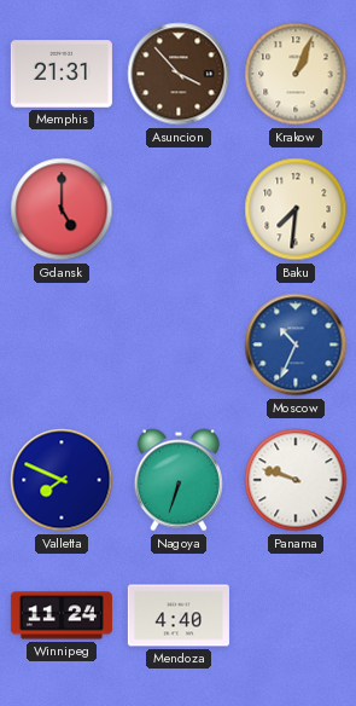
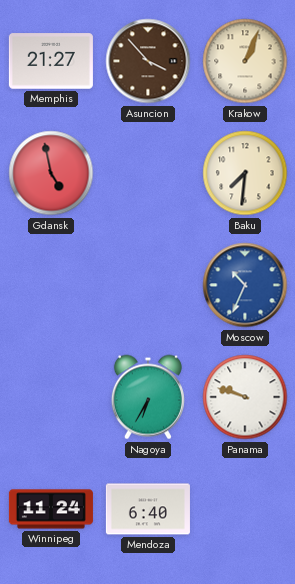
Memphis: 21:31 -> 21:27 (51, 61)
Gdansk: 5:00 -> 4:58 (51, 173)
Valletta: 7:49 -> none (62, 480)
Nagoya: 6:33 -> 6:35 (148, 397)
Mendoza: 4:40 -> 6:40 (148, 509)
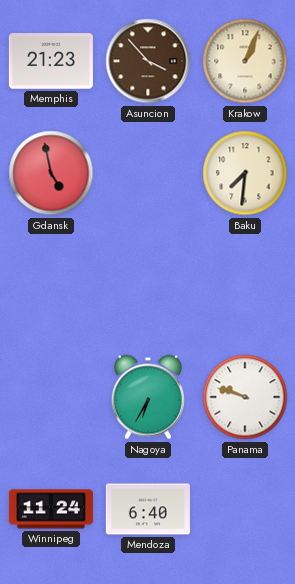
Memphis: 21:27 -> 21:23 (51, 61)
Moscow: 10:34 -> none (245, 285)
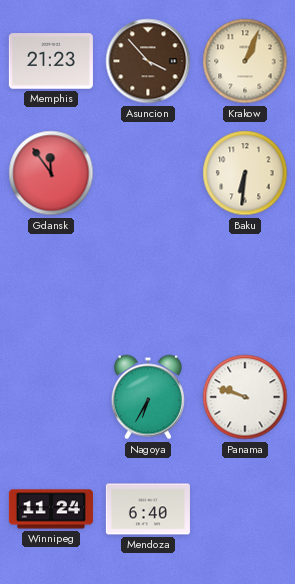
Gdansk: 4:58 -> 11:54 (51, 173)
Baku: 7:31 -> 6:31 (245, 173)
